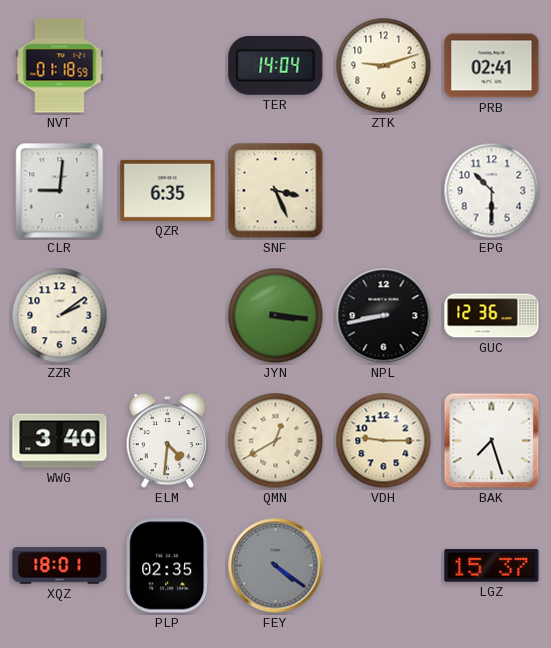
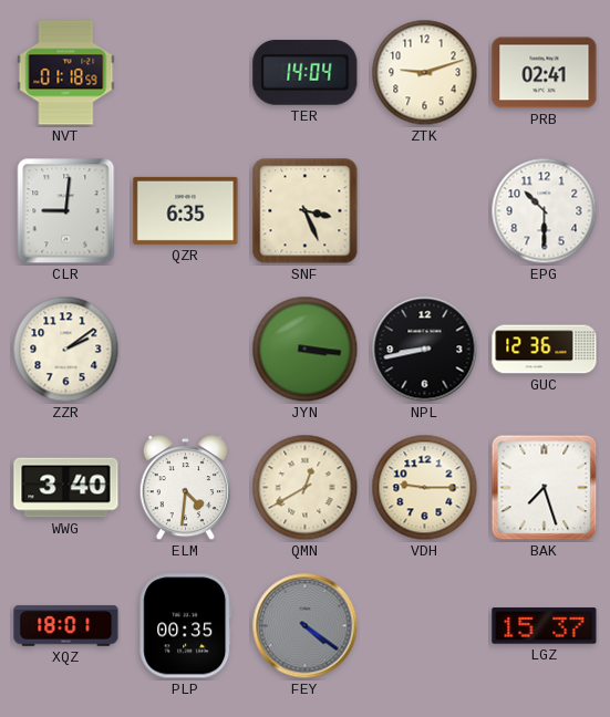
PLP: 02:35 -> 00:35 (186, 626)
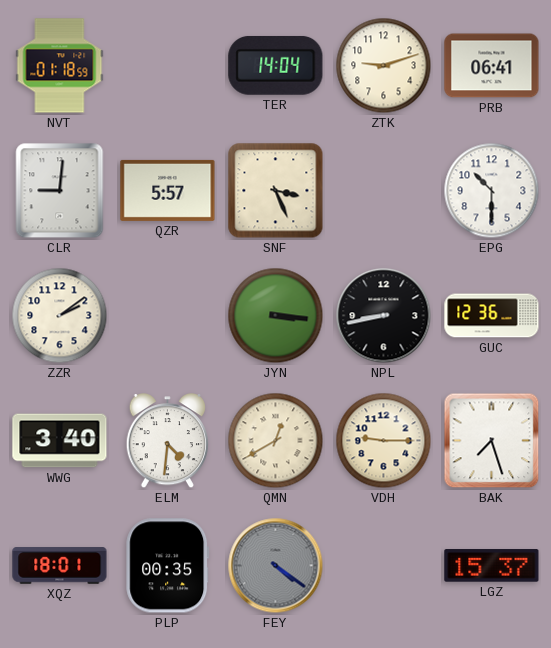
PRB: 02:41 -> 06:41 (492, 66)
QZR: 6:35 -> 5:57 (168, 190)
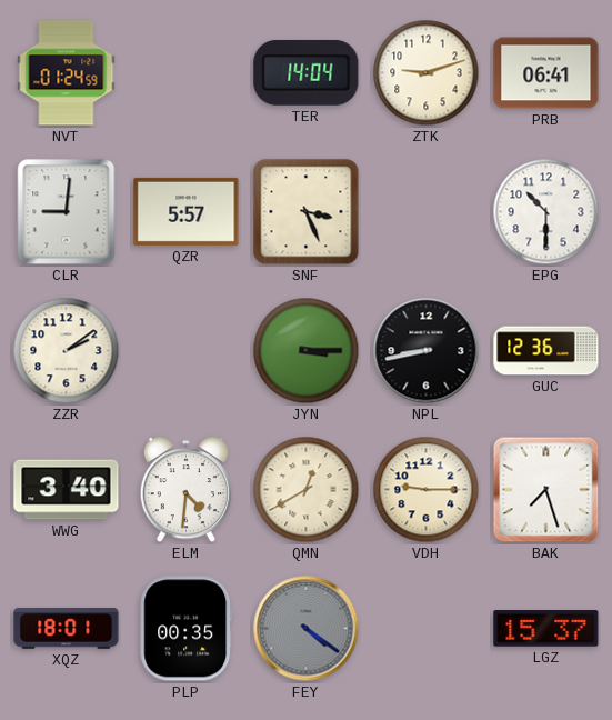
NVT: 01:18 -> 01:24 (67, 73)
JYN: 3:16 -> 3:15 (307, 351)
